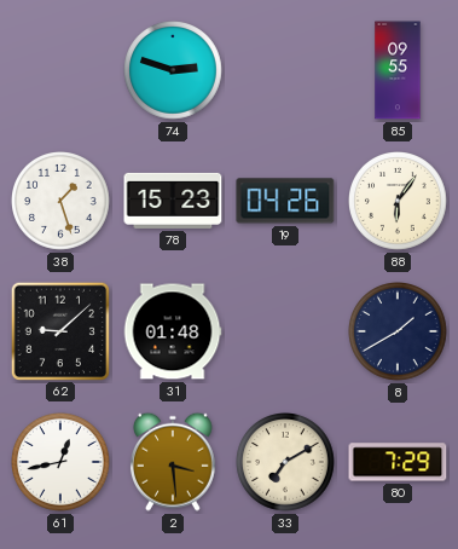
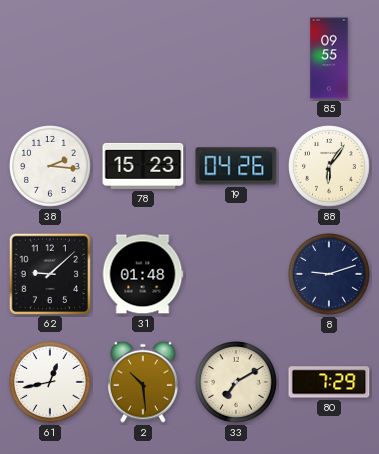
74: 2:48 -> none (174, 71)
38: 1:27 -> 2:16 (51, 167)
8: 1:40 -> 9:12 (330, 275)
2: 3:29 -> 10:29 (143, 382)
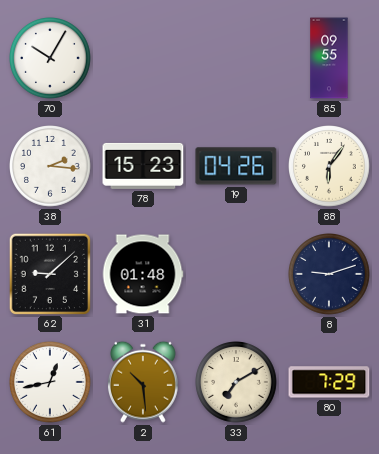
70: none -> 10:05 (51, 59)
